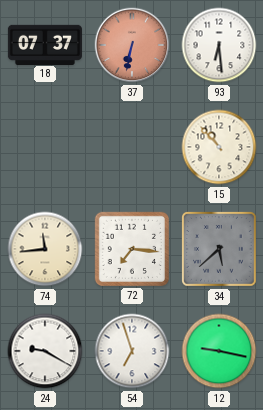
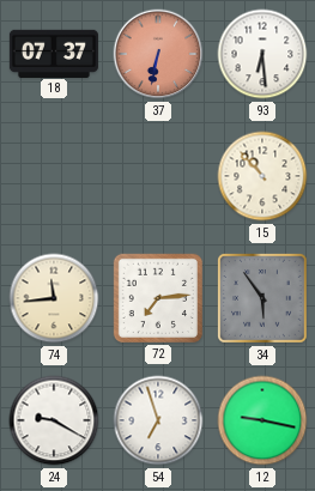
72: 7:16 -> 7:14 (158, 298)
34: 5:38 -> 5:54 (263, 299)
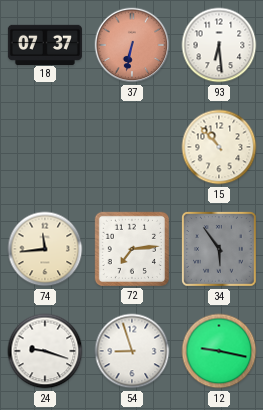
24: 9:20 -> 9:18 (45, 351)
54: 6:57 -> 8:57 (132, 351)
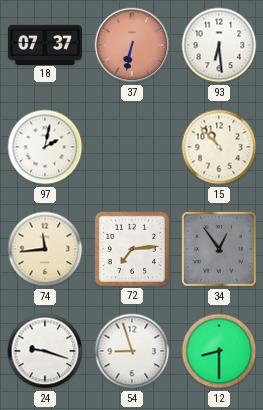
97: none -> 2:02 (45, 147)
34: 5:54 -> 12:54 (220, 250)
12: 9:17 -> 8:30 (219, 351)
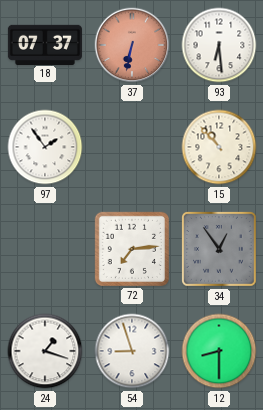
97: 2:02 -> 1:54 (45, 147)
74: 11:44 -> none (45, 249)
24: 9:18 -> 1:18 (45, 351)
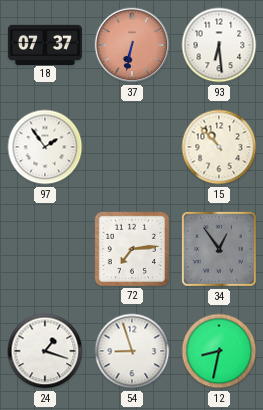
12: 8:30 -> 8:32 (219, 351)
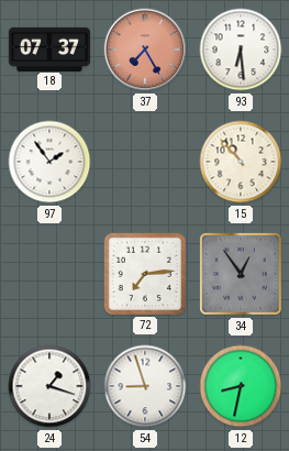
37: 6:32 -> 7:25 (145, 50)
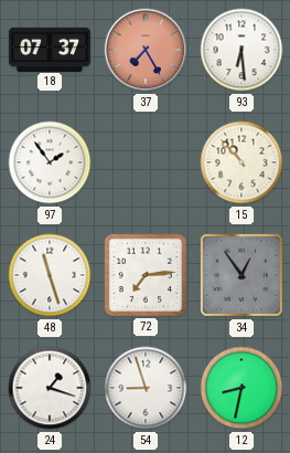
48: none -> 11:27 (50, 275)
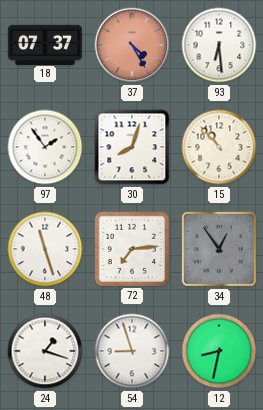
37: 7:25 -> 4:25 (132, 45)
30: none -> 8:03 (132, 147)
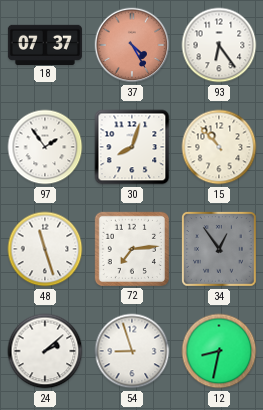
93: 6:29 -> 6:24 (219, 45)
24: 1:18 -> 2:08 (45, 351)
